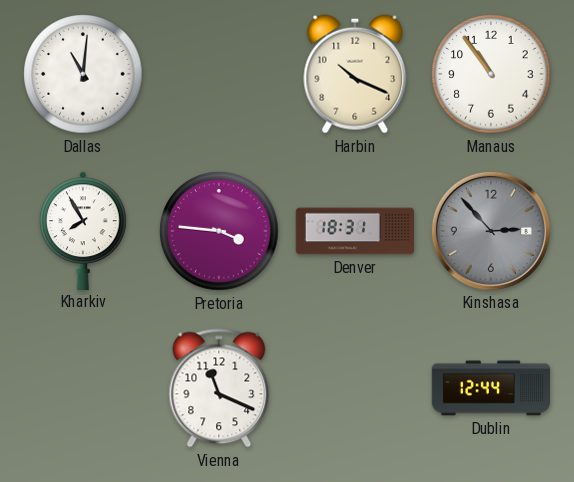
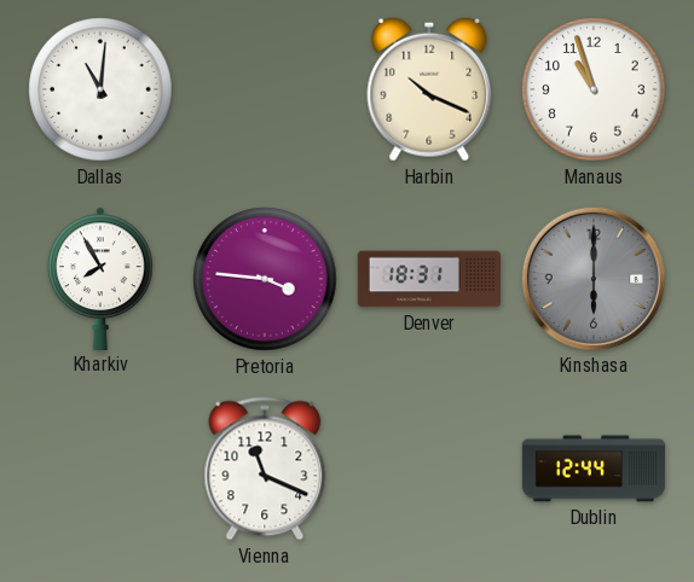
Manaus: 10:54 -> 10:57 (594, 89)
Kinshasa: 2:53 -> 6:00 (594, 279)
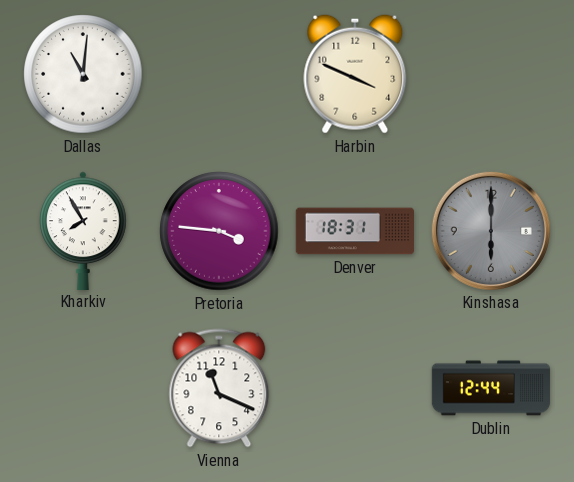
Harbin: 10:19 -> 3:49 (355, 74)
Manaus: 10:57 -> none (594, 89)
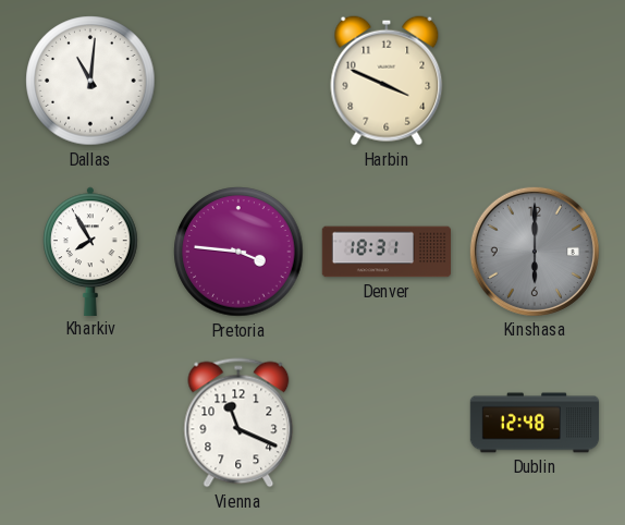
Dublin: 12:44 -> 12:48 (535, 423)
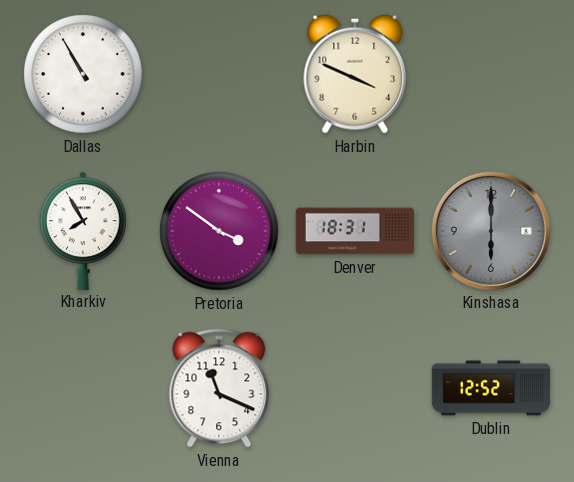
Dallas: 11:01 -> 10:55 (83, 74)
Pretoria: 3:46 -> 3:51 (219, 231)
Dublin: 12:48 -> 12:52 (491, 388)
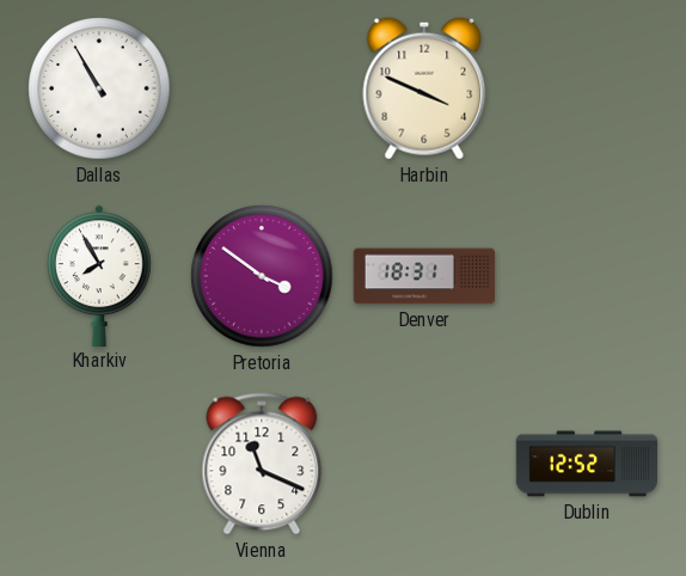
Kinshasa: 6:00 -> none (491, 231)
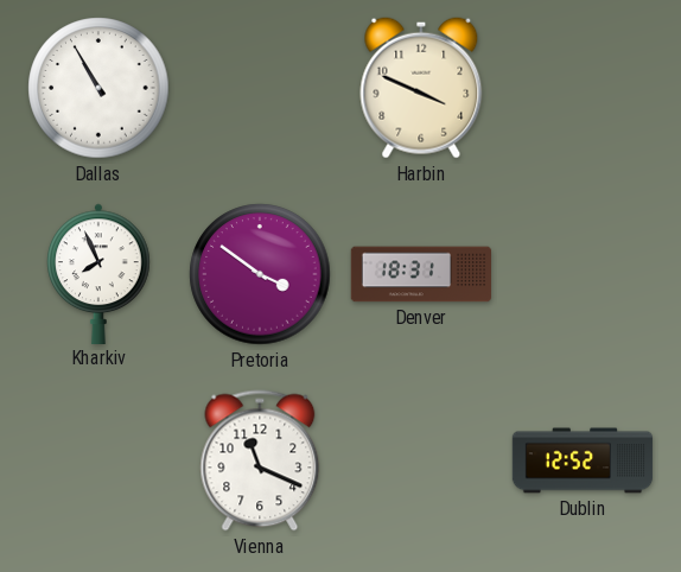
Kharkiv: 7:55 -> 7:56 (98, 273)
